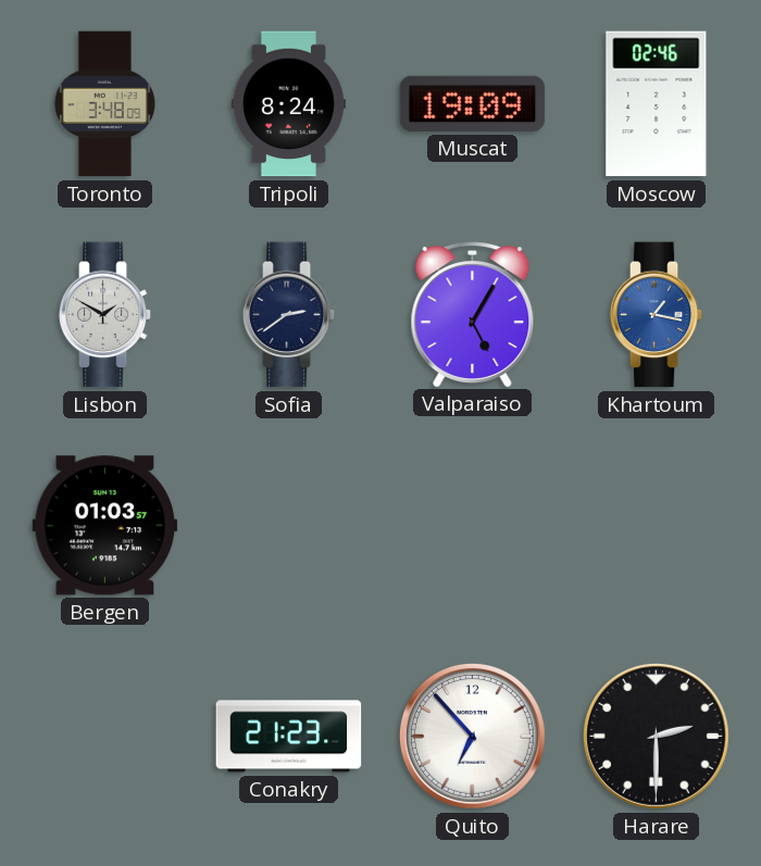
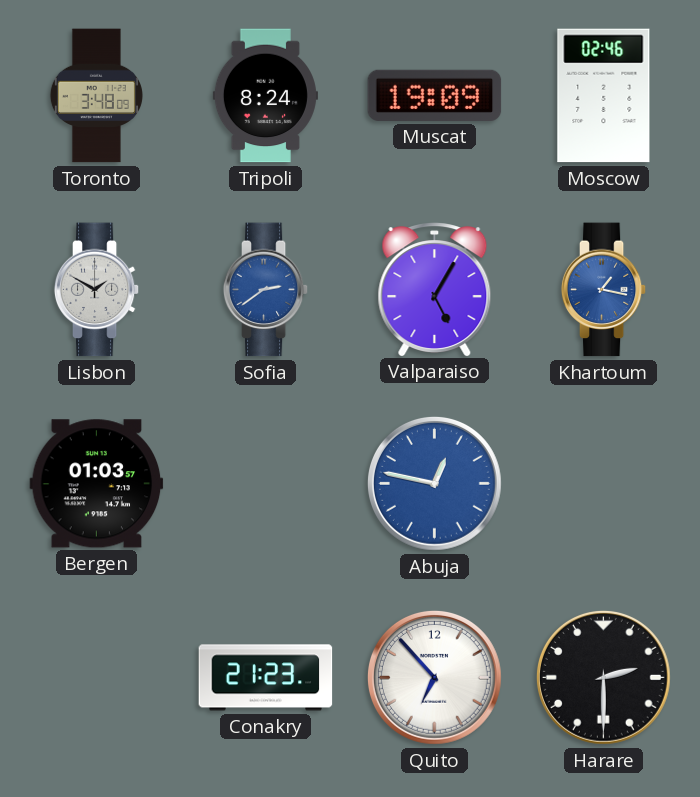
Sofia dial: navy -> blue (266, 290)
Abuja: none -> 12:47 (434, 483)
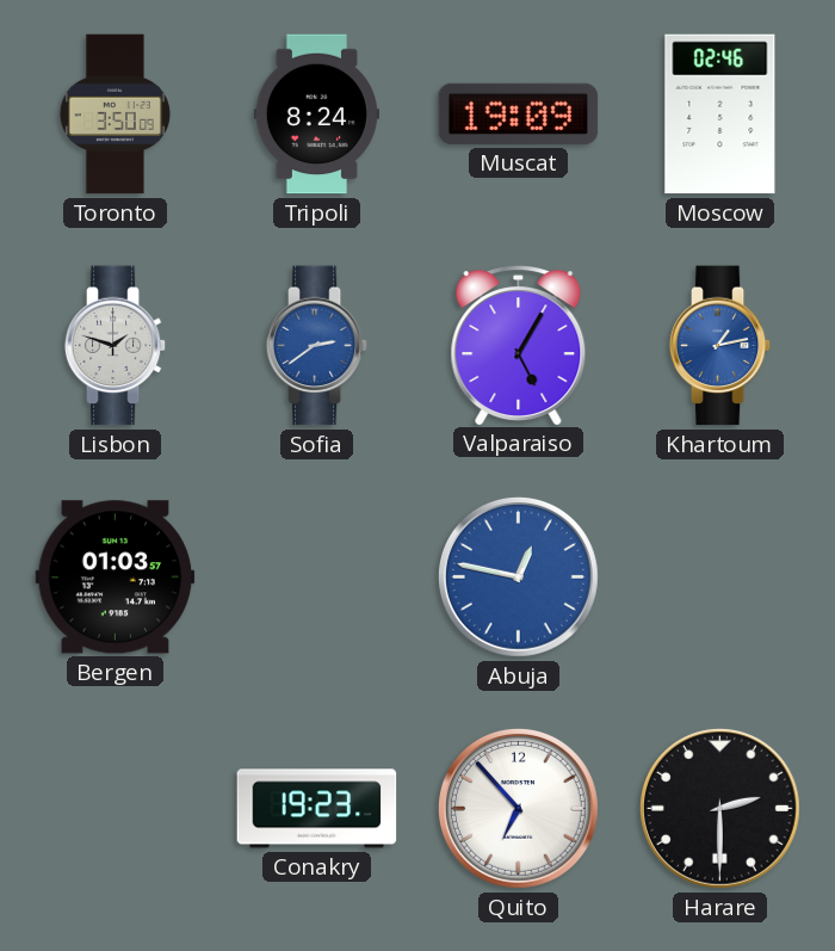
Toronto: 3:48 -> 3:50 (115, 115)
Lisbon: 1:50 -> 1:48 (116, 346)
Khartoum: 1:17 -> 1:13 (720, 346)
Conakry: 21:23 -> 19:23 (317, 809)
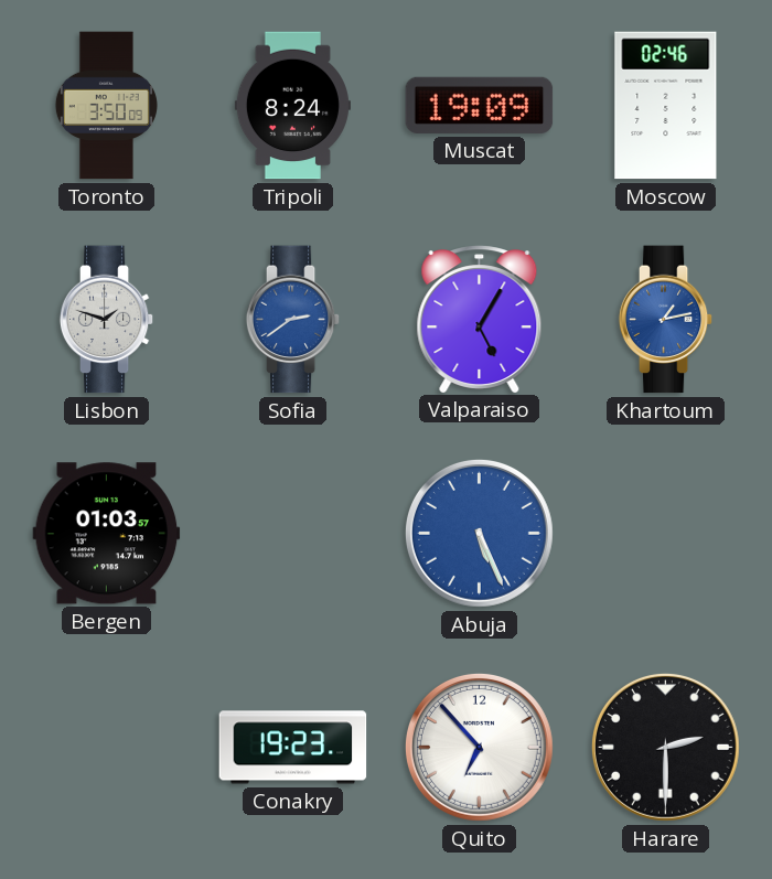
Abuja: 12:47 -> 5:26 (479, 533)
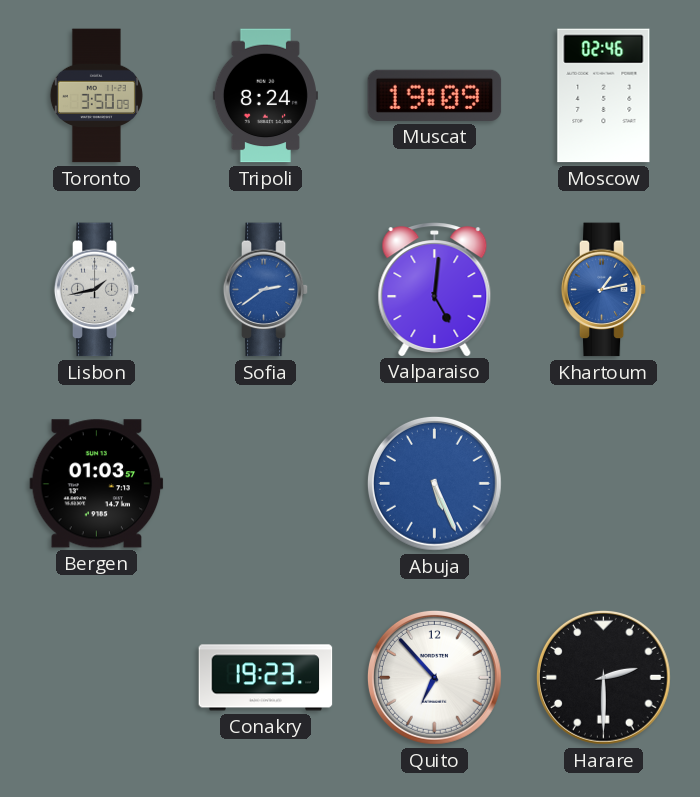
Lisbon: 1:48 -> 1:43 (97, 290)
Valparaiso: 5:05 -> 5:01 (435, 289)
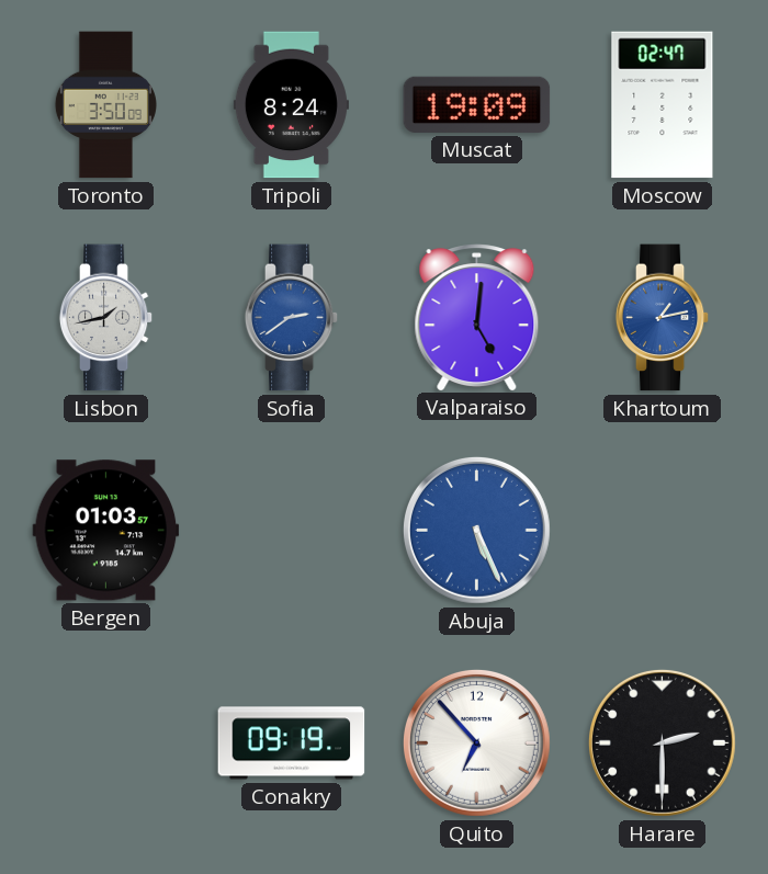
Moscow: 02:46 -> 02:47 (663, 105)
Conakry: 19:23 -> 09:19 (292, 744)
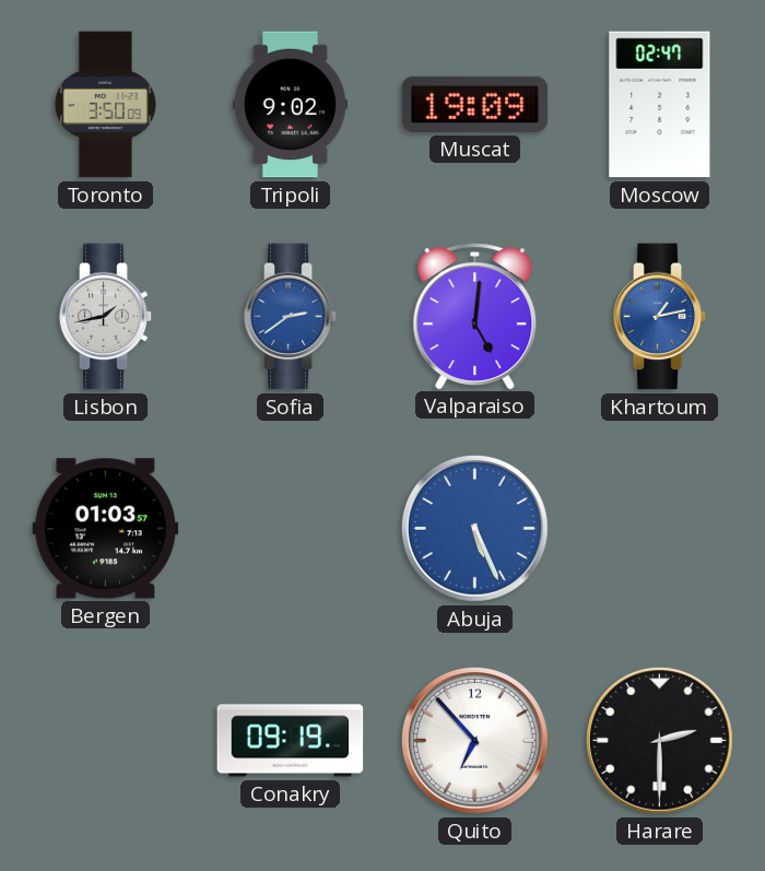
Tripoli: 8:24 -> 9:02 (290, 105)
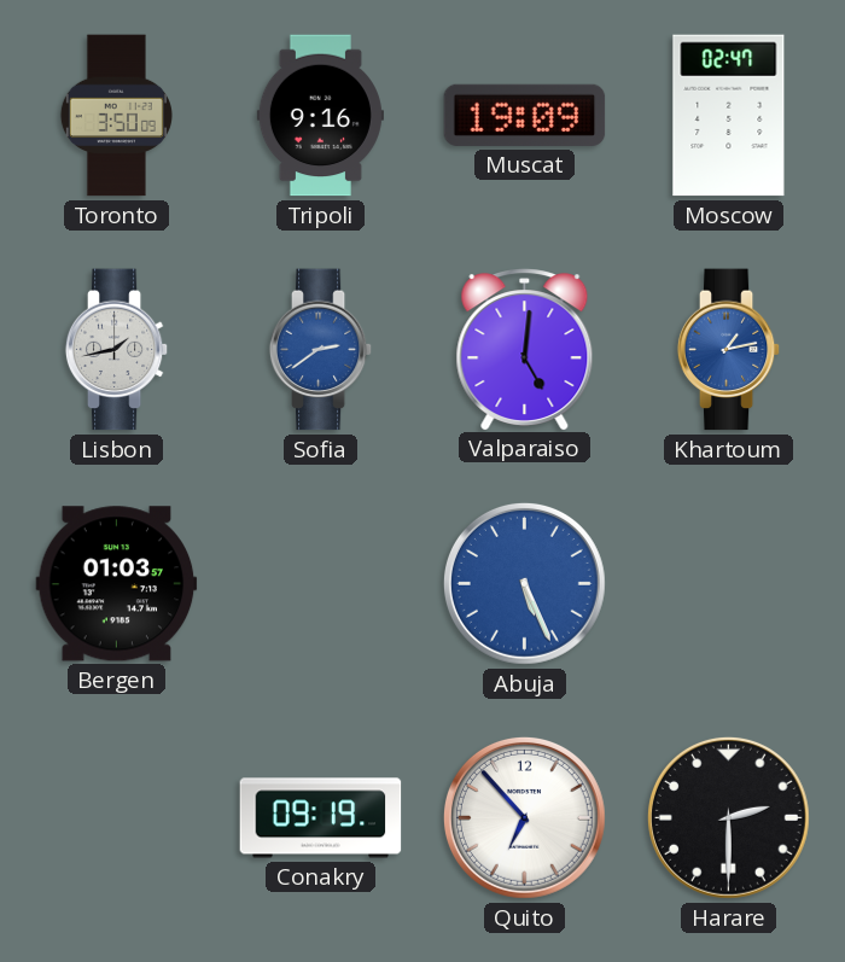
Tripoli: 9:02 -> 9:16 (320, 116)
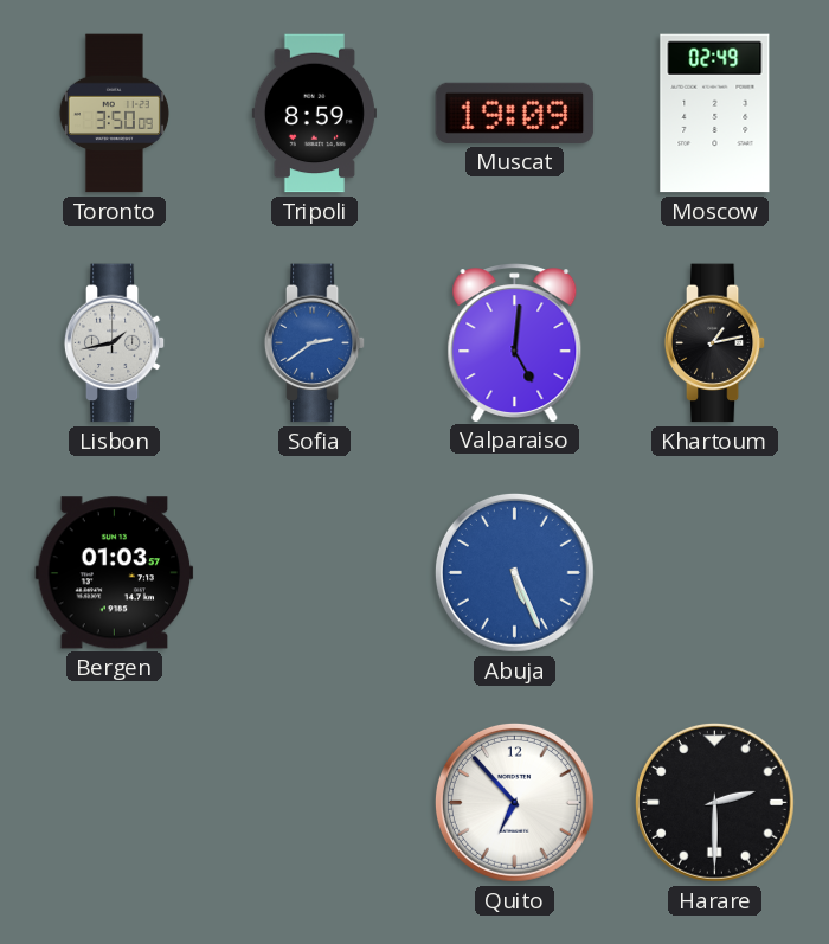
Tripoli: 9:16 -> 8:59 (314, 114)
Moscow: 02:47 -> 02:49 (715, 114)
Khartoum dial: blue -> black (715, 343)
Conakry: 09:19 -> none (321, 818)
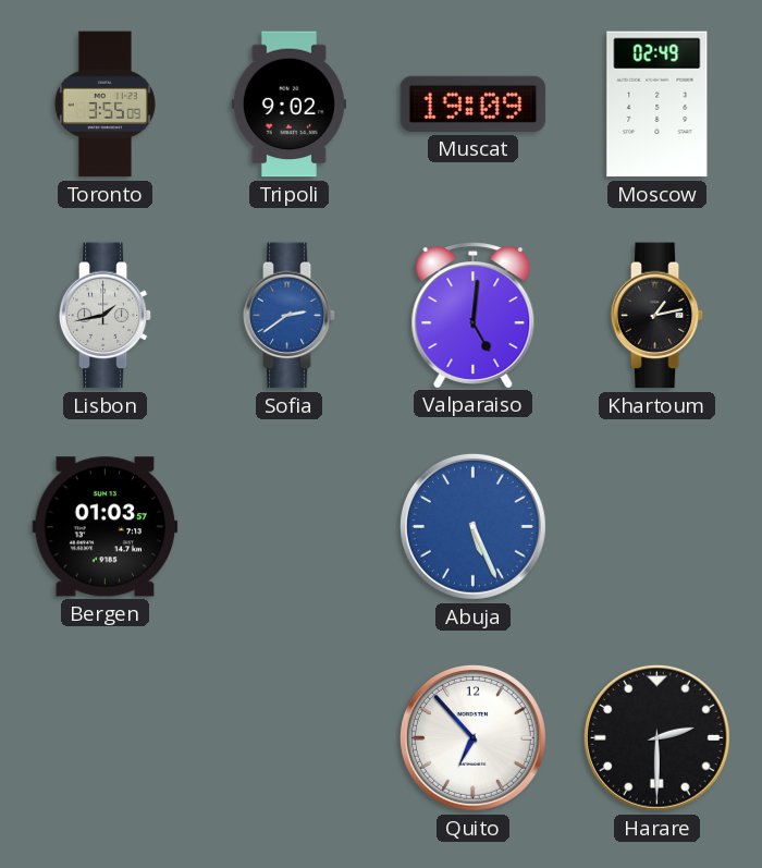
Toronto: 3:50 -> 3:55 (105, 105)
Tripoli: 8:59 -> 9:02 (288, 105)
